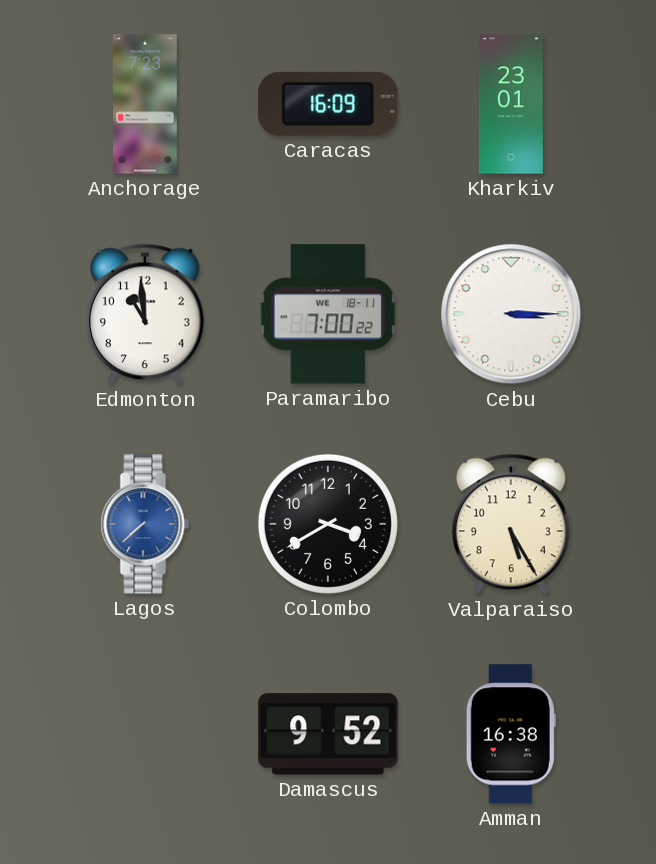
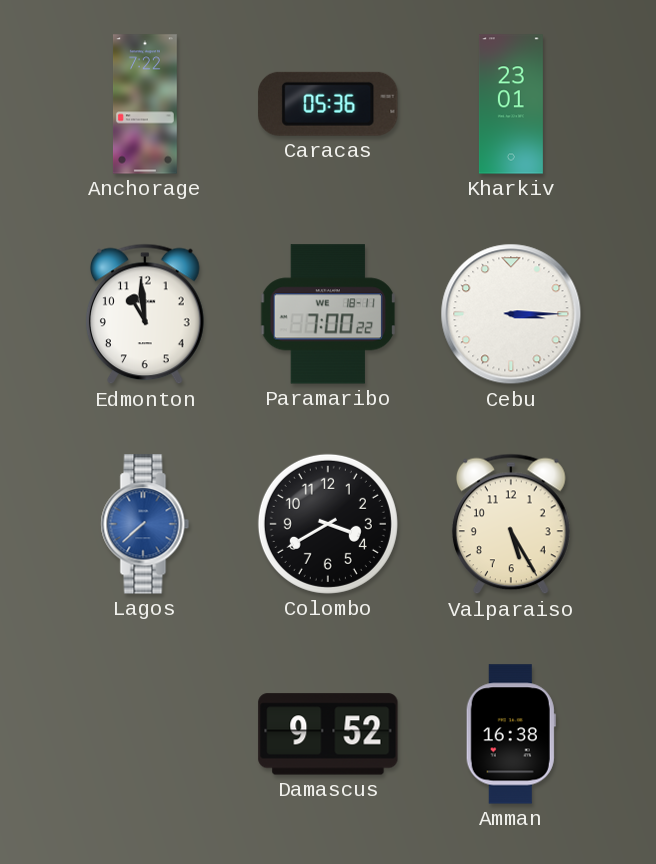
Anchorage: 7:23 -> 7:22 (145, 104)
Caracas: 16:09 -> 05:36 (328, 104)
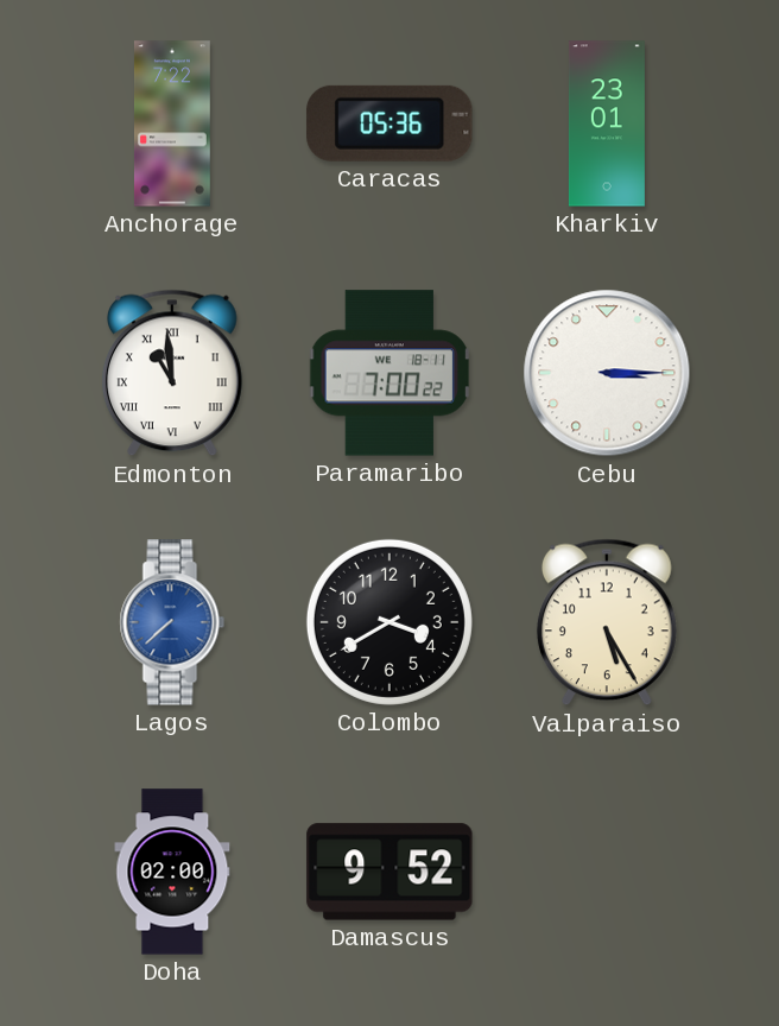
Edmonton numerals: Arabic -> Roman (172, 373)
Doha: none -> 02:00 (172, 872)
Amman: 16:38 -> none (511, 734)
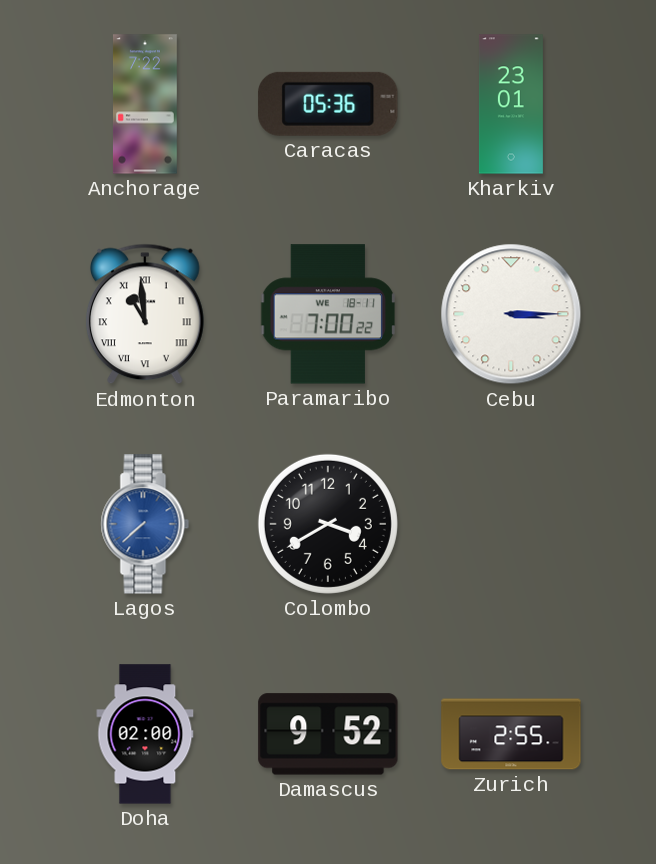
Valparaiso: 5:25 -> none (607, 622)
Zurich: none -> 2:55 (511, 734)
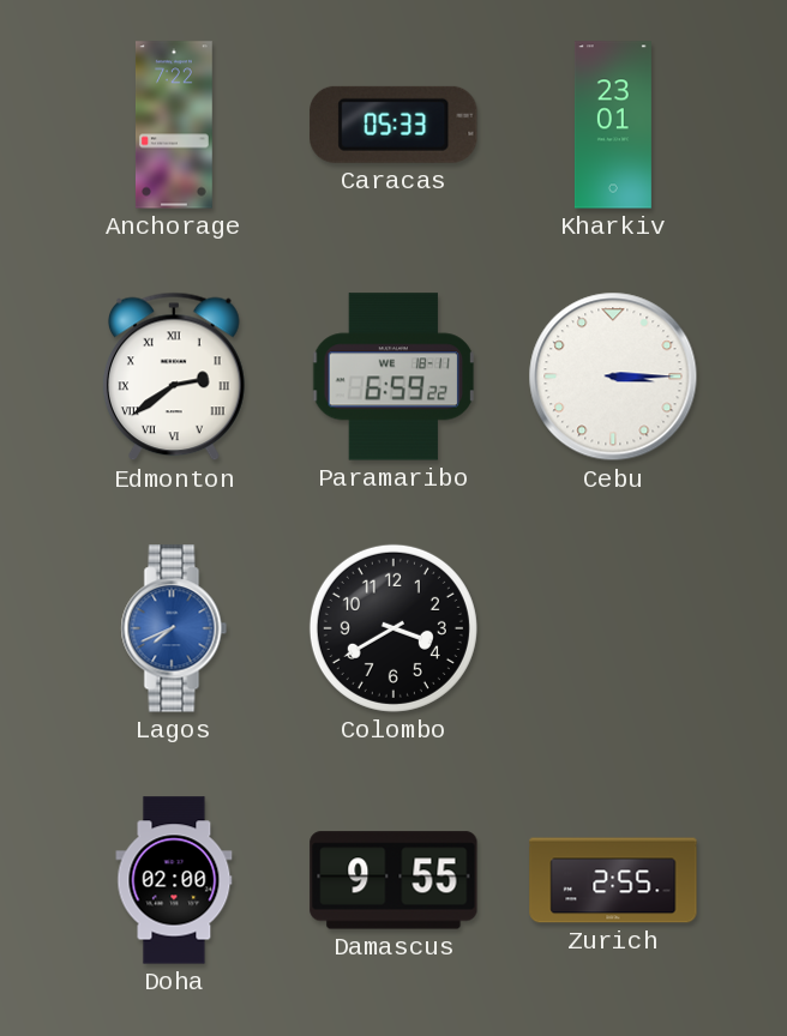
Caracas: 05:36 -> 05:33 (393, 125)
Edmonton: 10:59 -> 2:39 (174, 377)
Paramaribo: 7:00 -> 6:59 (393, 377)
Lagos: 7:38 -> 7:41 (174, 628)
Damascus: 9:52 -> 9:55 (393, 880)
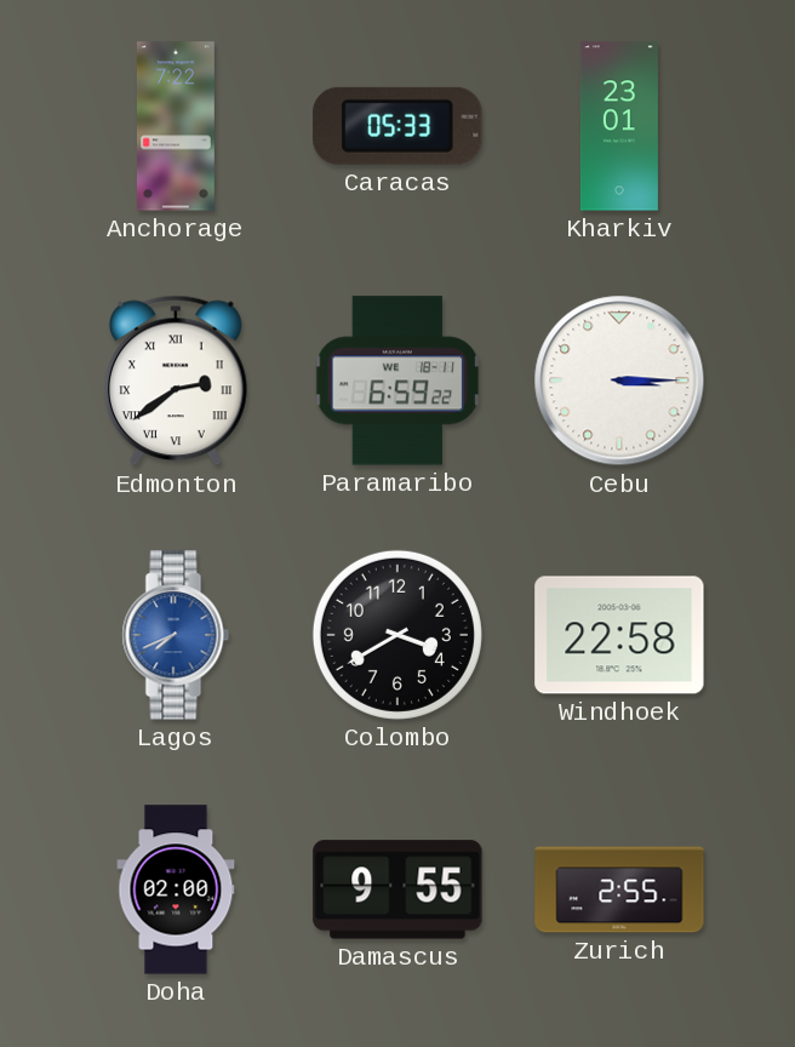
Windhoek: none -> 22:58 (619, 635)
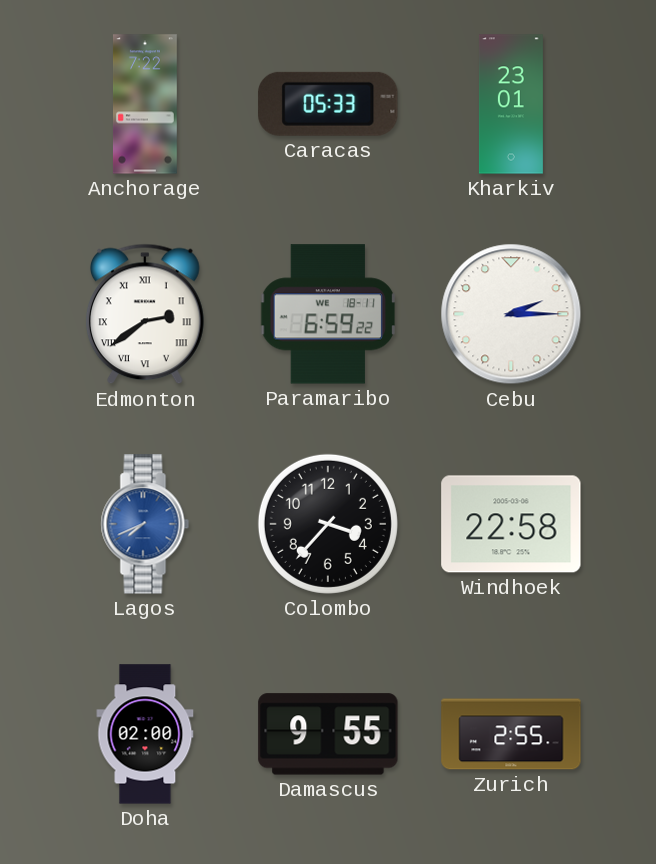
Cebu: 3:15 -> 2:15 (511, 314)
Colombo: 3:40 -> 3:37 (328, 524)
